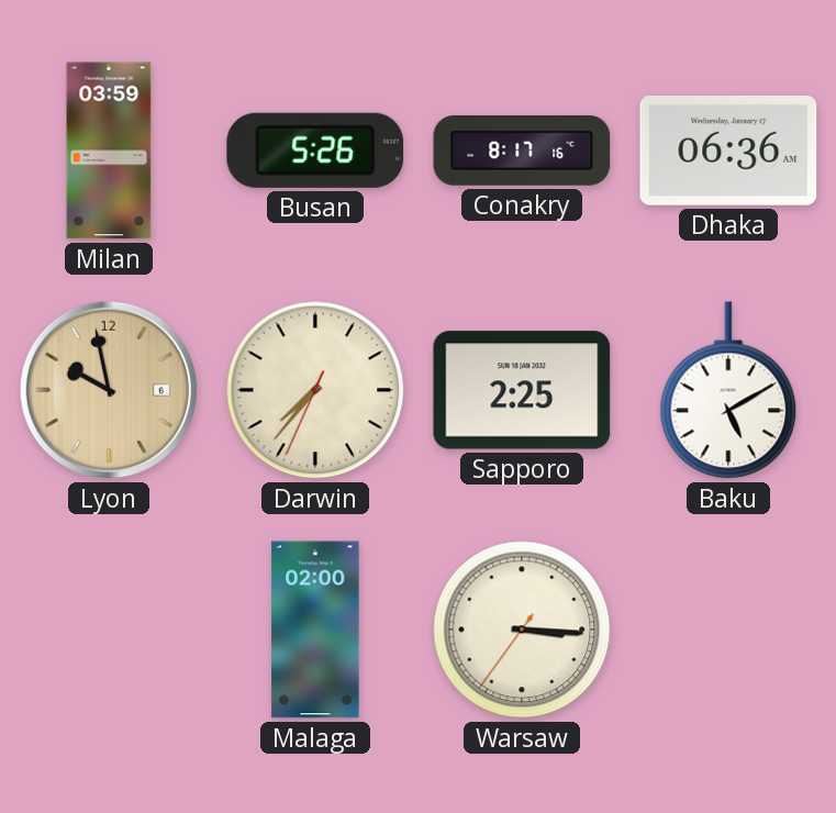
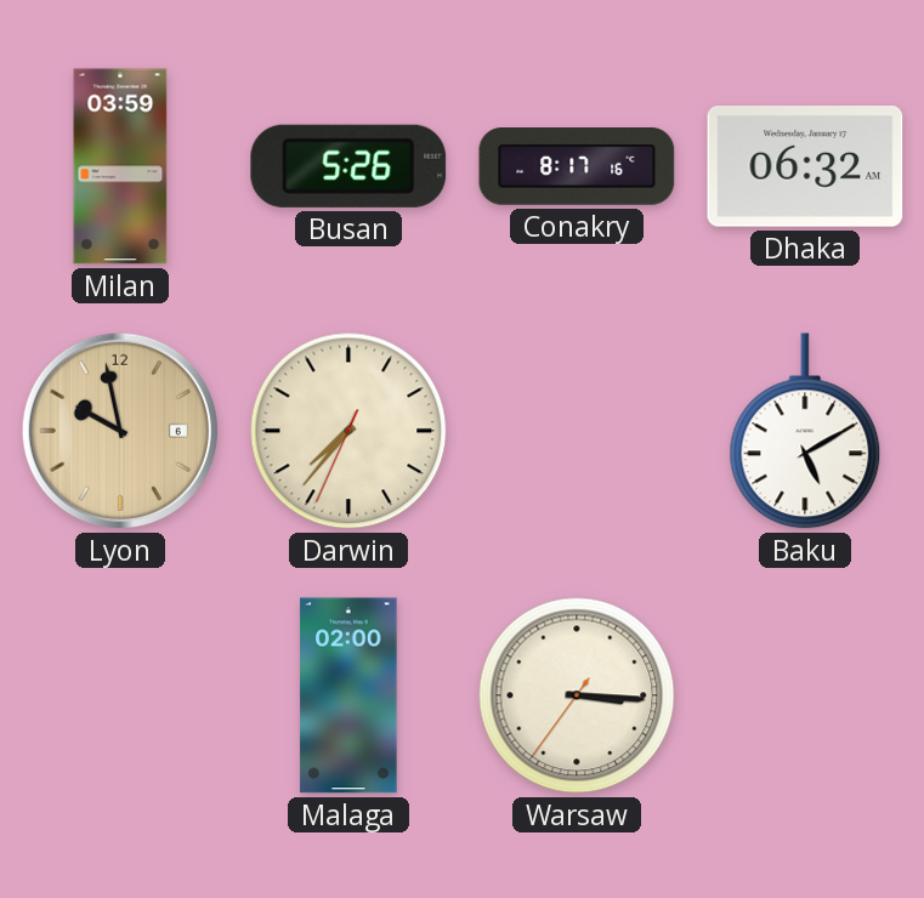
Dhaka: 06:36 -> 06:32 (805, 167)
Sapporo: 2:25 -> none (522, 390)
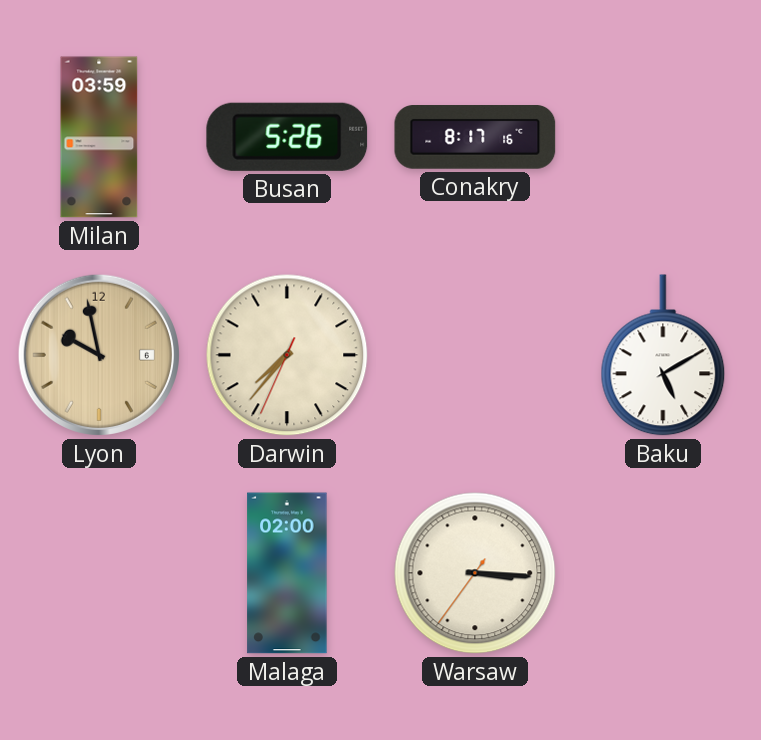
Dhaka: 06:32 -> none (805, 167)
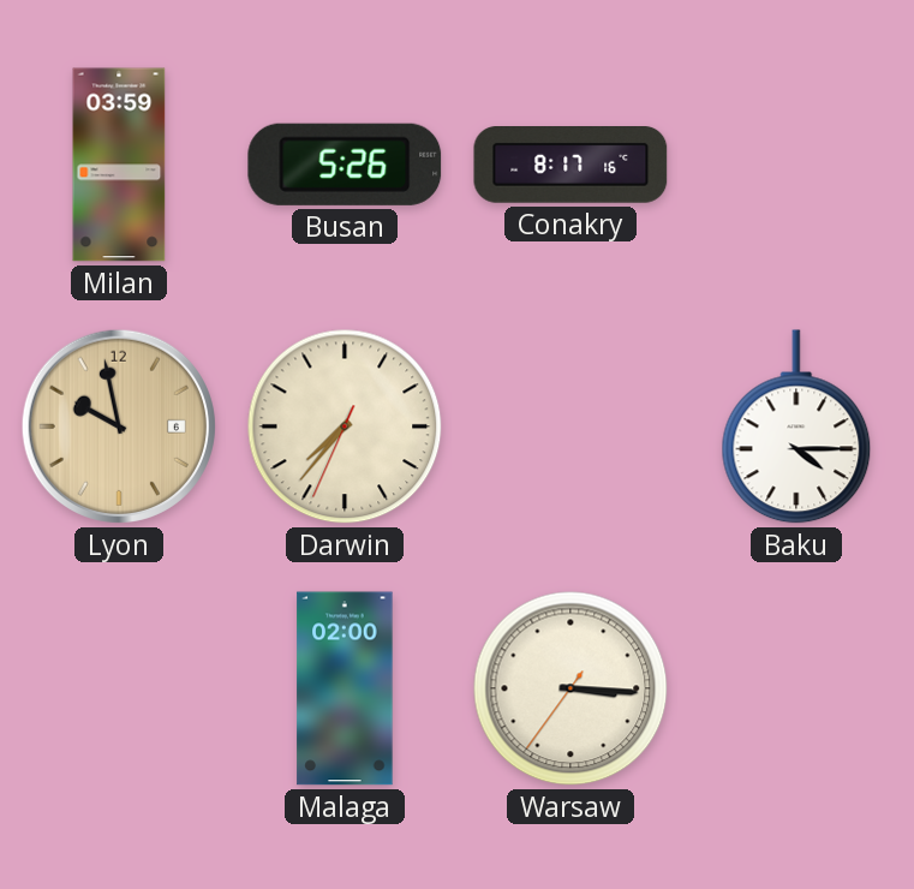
Baku: 5:10 -> 4:15 (796, 426)
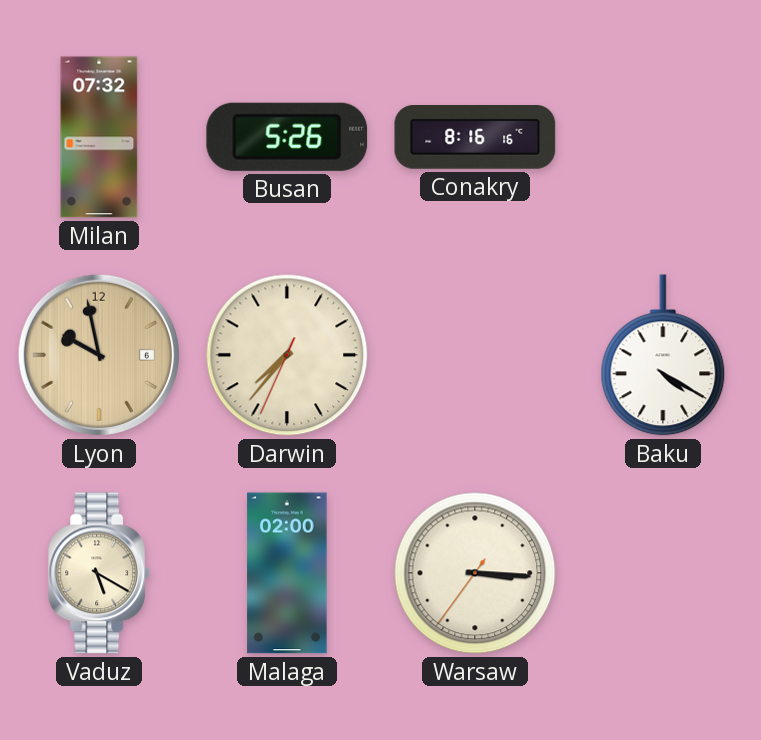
Milan: 03:59 -> 07:32 (99, 137)
Conakry: 8:17 -> 8:16 (475, 138)
Baku: 4:15 -> 4:20 (663, 355)
Vaduz: none -> 5:20 (100, 573)
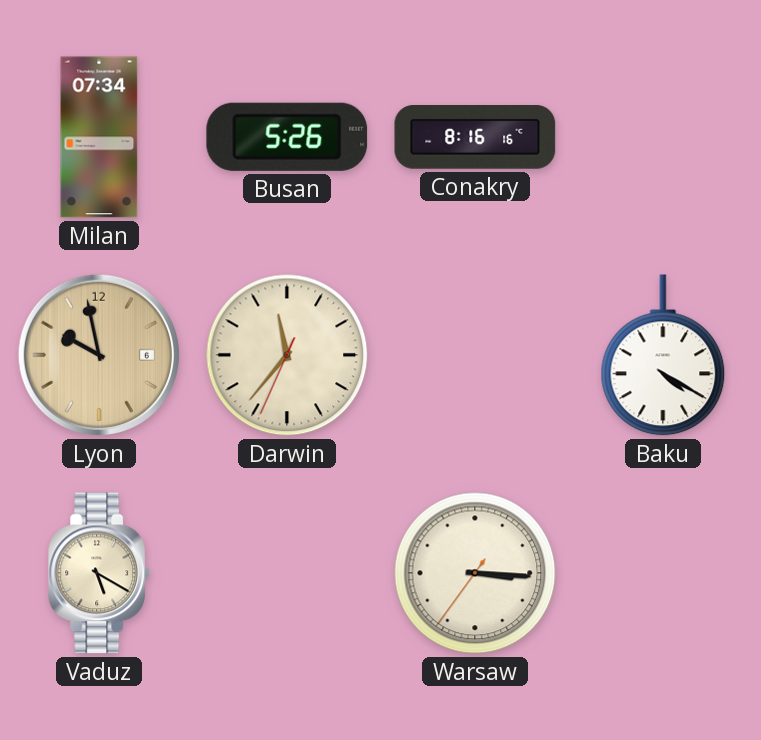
Milan: 07:32 -> 07:34 (99, 137)
Darwin: 7:36 -> 11:36 (287, 355)
Malaga: 02:00 -> none (287, 573)
